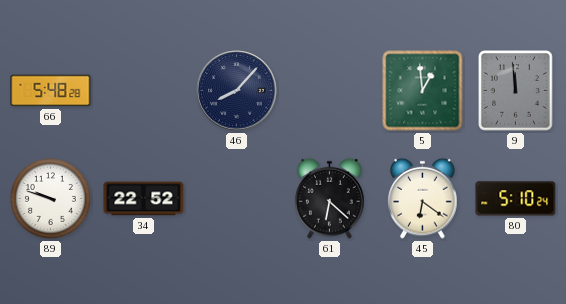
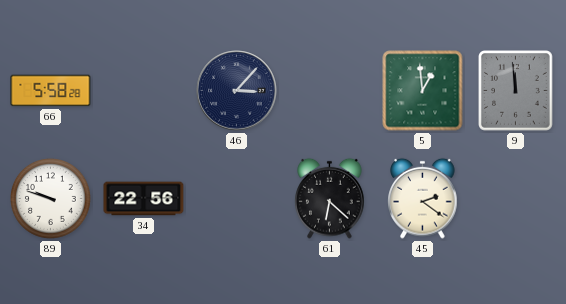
66: 5:48 -> 5:58 (51, 91)
46: 8:07 -> 3:07 (237, 91)
34: 22:52 -> 22:56 (144, 199)
45: 6:21 -> 2:21 (423, 198)
80: 5:10 -> none (516, 199)
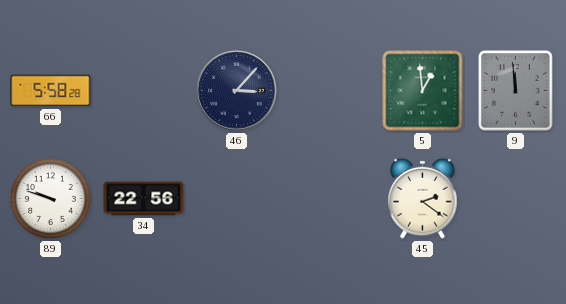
61: 6:22 -> none (330, 198)
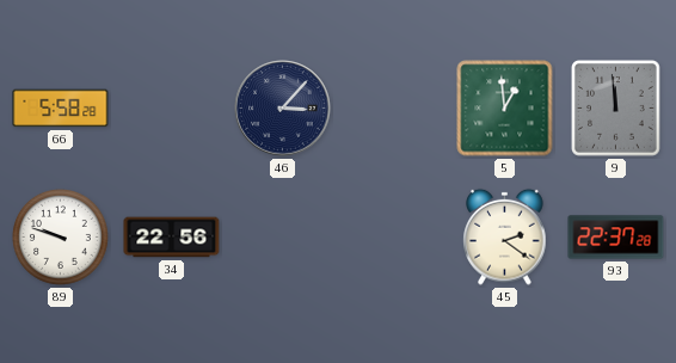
93: none -> 22:37 (616, 238)
